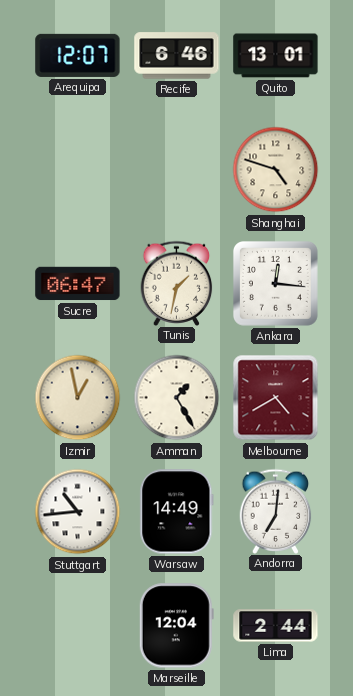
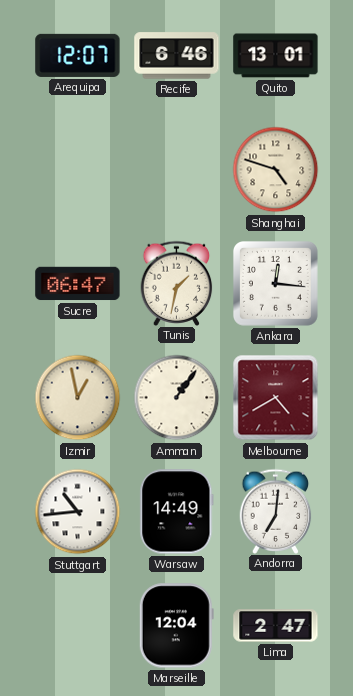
Amman: 1:25 -> 1:06 (177, 398)
Lima: 2:44 -> 2:47 (276, 626)
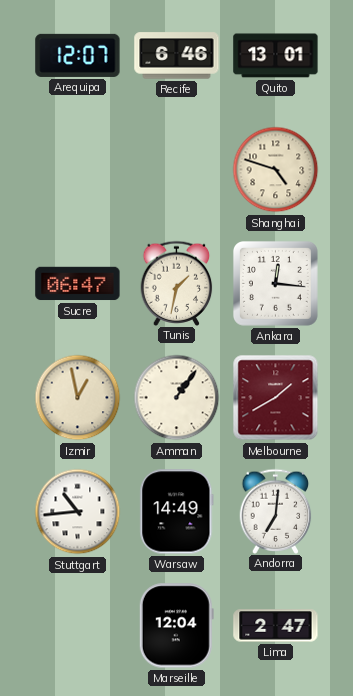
Melbourne: 4:40 -> 1:40 (276, 398)
